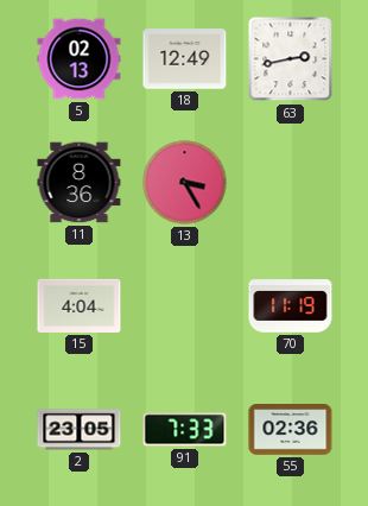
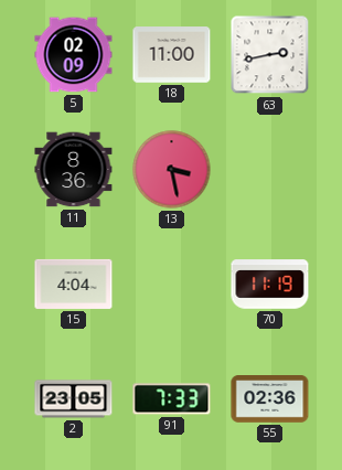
5: 02:13 -> 02:09 (74, 55)
18: 12:49 -> 11:00 (172, 55)
13: 3:25 -> 3:28 (172, 170)
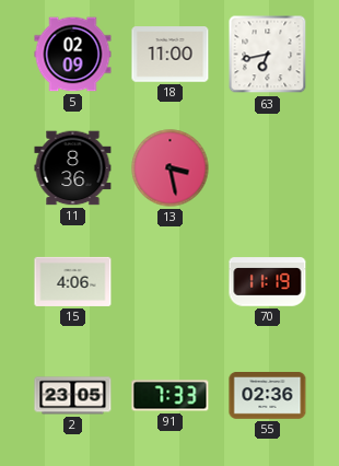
63: 2:43 -> 6:43 (268, 55)
15: 4:04 -> 4:06 (73, 281)
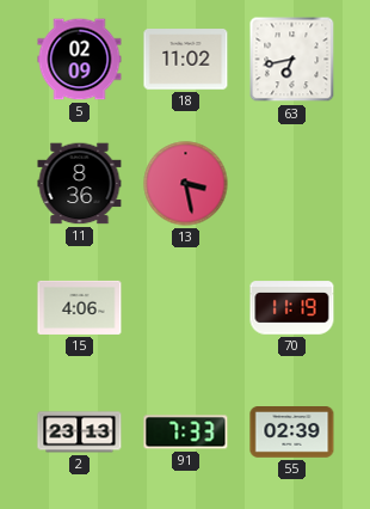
18: 11:00 -> 11:02 (186, 60)
2: 23:05 -> 23:13 (80, 433)
55: 02:36 -> 02:39 (292, 433)
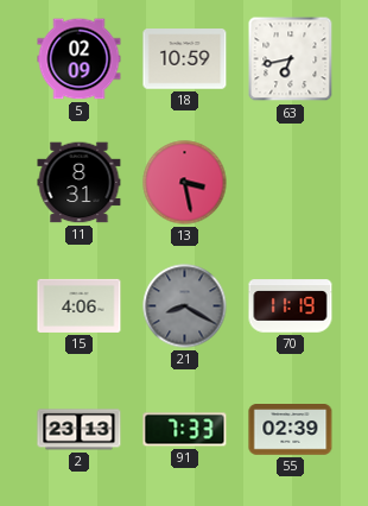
18: 11:02 -> 10:59 (185, 59)
11: 8:36 -> 8:31 (80, 183)
21: none -> 8:20 (185, 306)
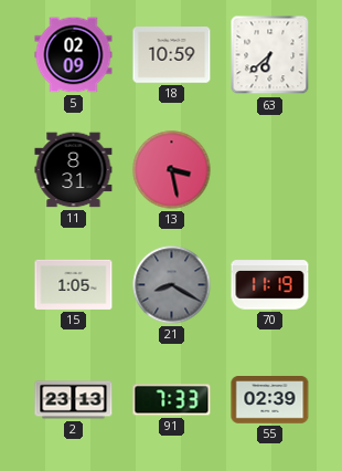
63: 6:43 -> 6:38 (270, 55)
15: 4:06 -> 1:05 (74, 284)
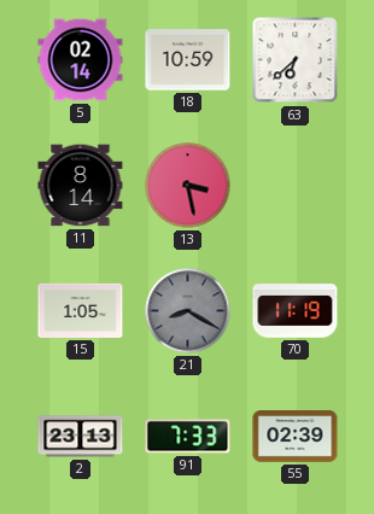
5: 02:09 -> 02:14 (81, 60)
11: 8:31 -> 8:14 (81, 186)
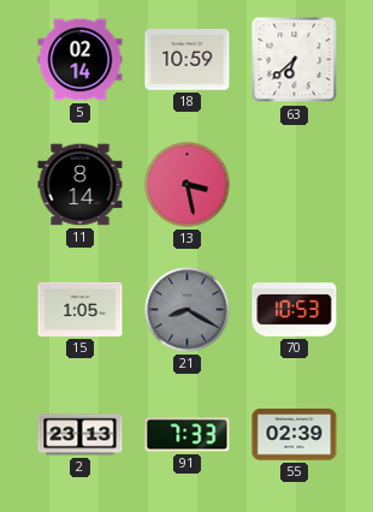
70: 11:19 -> 10:53 (295, 310)
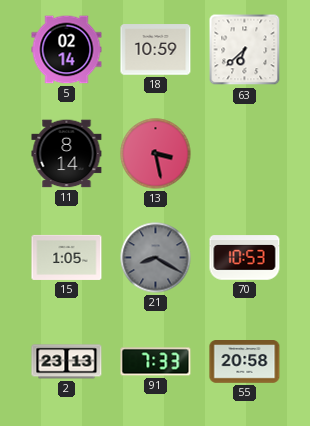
55: 02:39 -> 20:58 (245, 362)
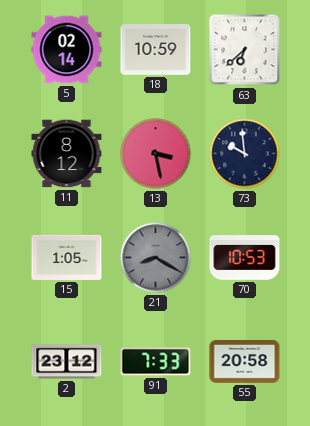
11: 8:14 -> 8:12 (67, 154)
73: none -> 9:59 (245, 154)
2: 23:13 -> 23:12 (67, 362)
